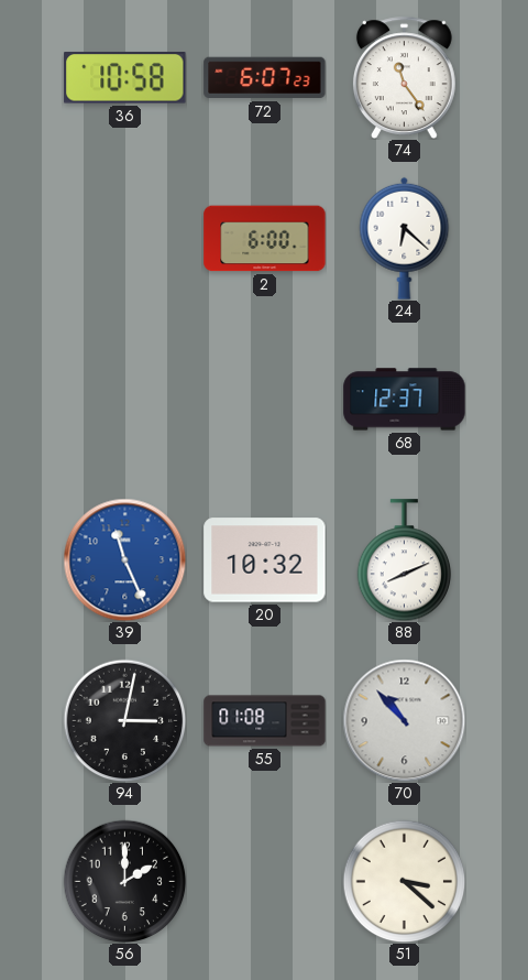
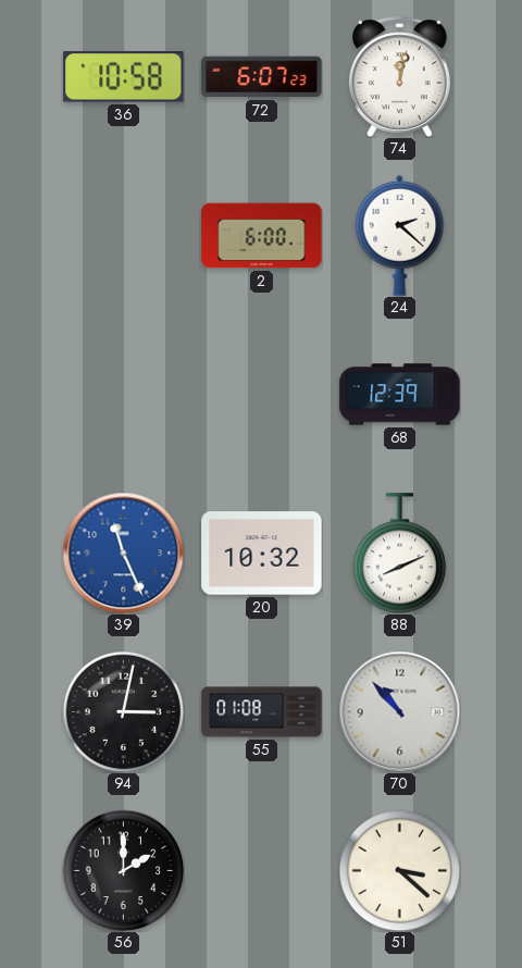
74: 11:24 -> 12:02 (399, 76)
24: 6:22 -> 2:22 (400, 235)
68: 12:37 -> 12:39 (400, 395)
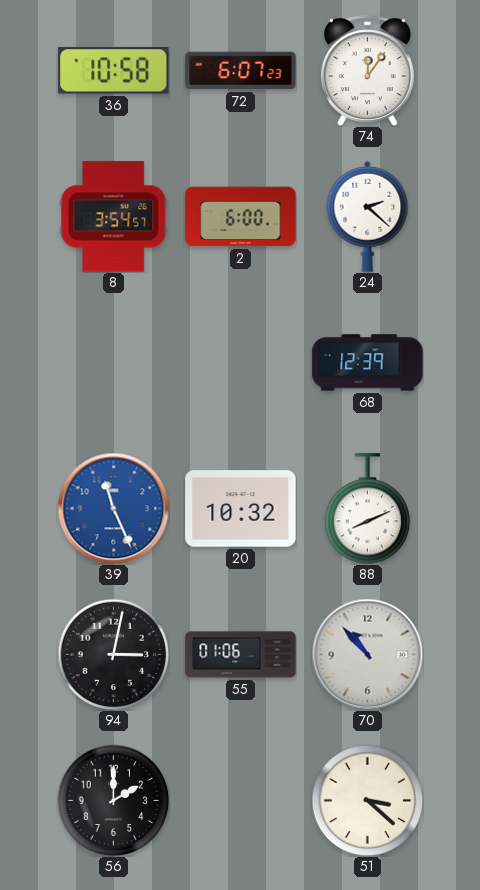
74: 12:02 -> 12:06 (367, 70)
8: none -> 3:54 (114, 217)
55: 01:08 -> 01:06 (241, 655)
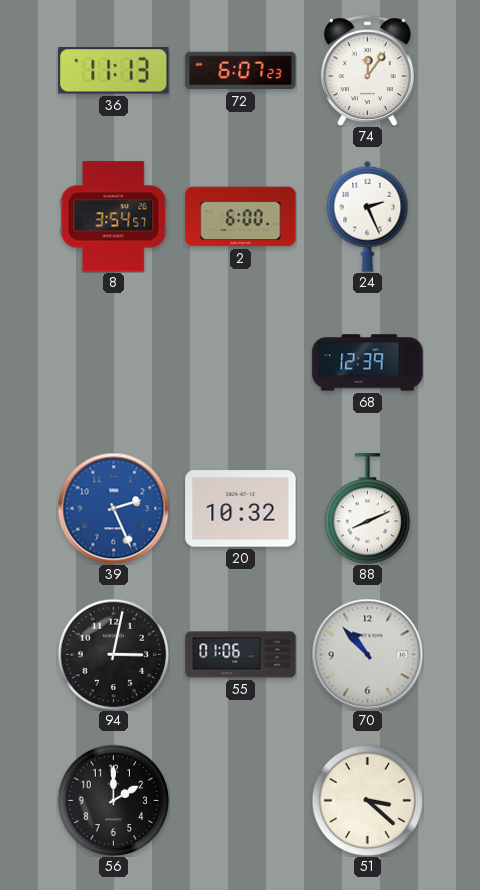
36: 10:58 -> 11:13 (114, 71)
24: 2:22 -> 2:26 (368, 216)
39: 11:26 -> 2:26 (113, 508)
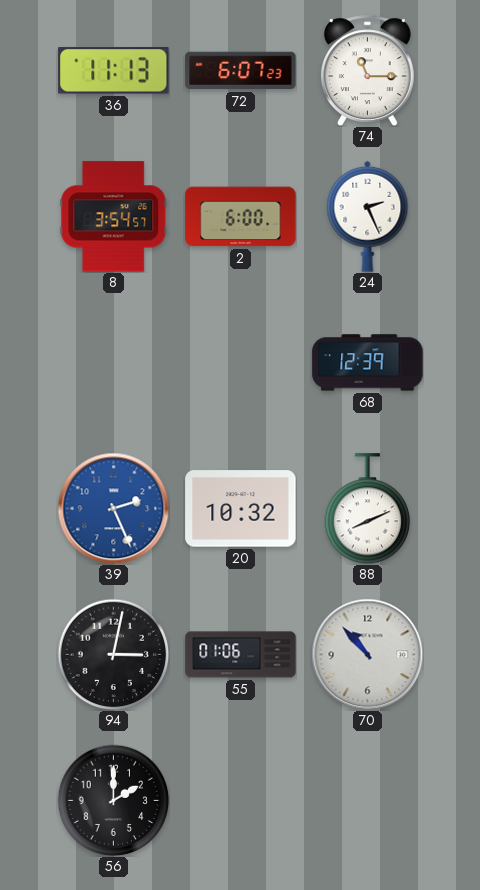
74: 12:06 -> 11:15 (367, 70)
51: 3:22 -> none (367, 800)
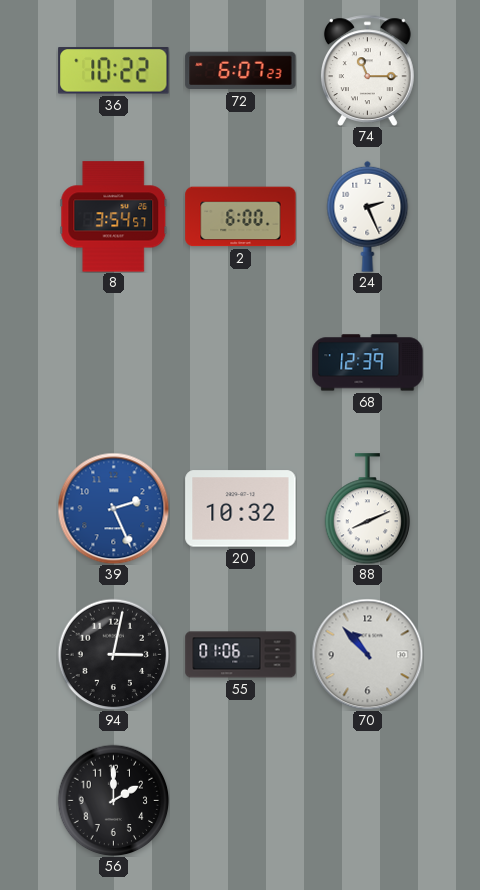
36: 11:13 -> 10:22 (114, 71)
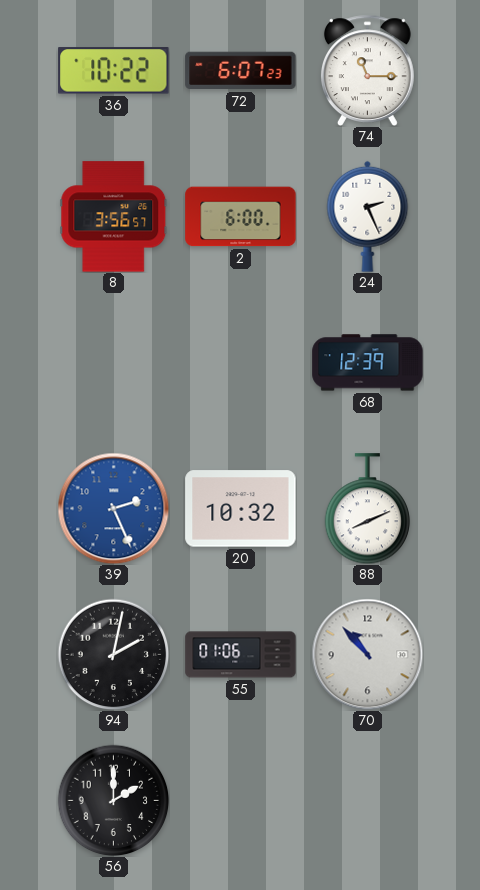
8: 3:54 -> 3:56 (114, 217)
94: 3:02 -> 2:02 (113, 654)
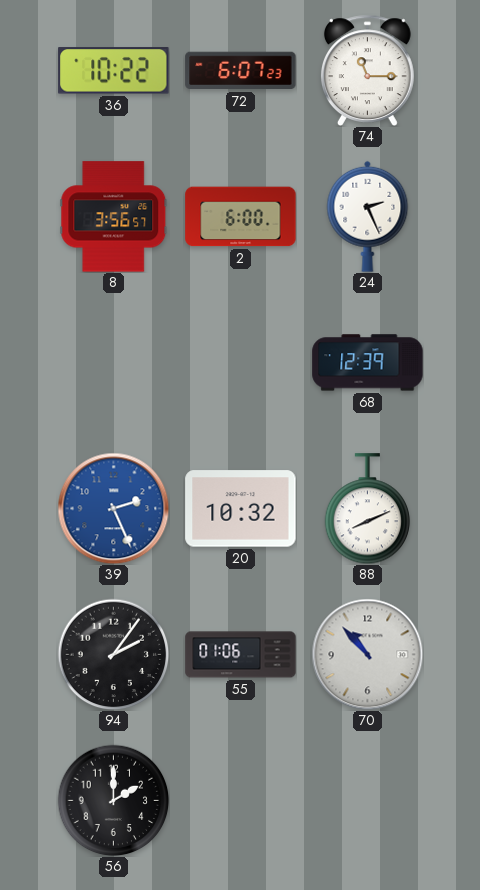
94: 2:02 -> 2:06 (113, 654)
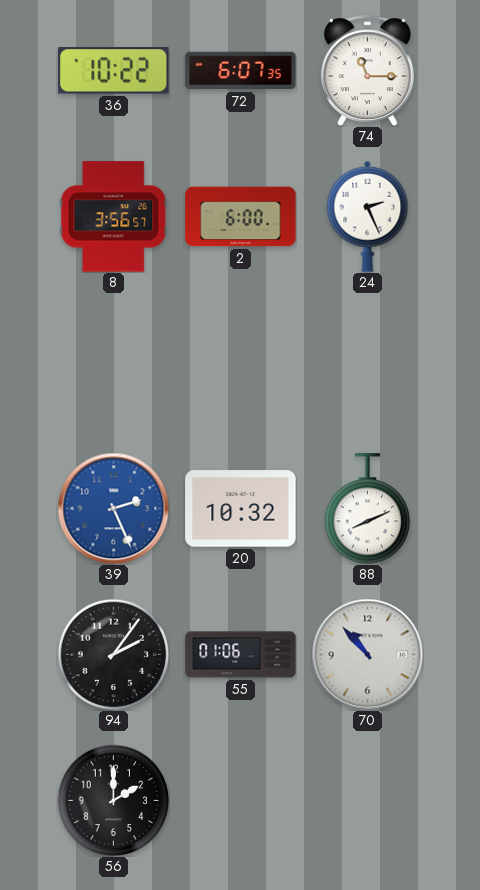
72: 6:07:23 -> 6:07:35 (241, 71)
68: 12:39 -> none (368, 363)
